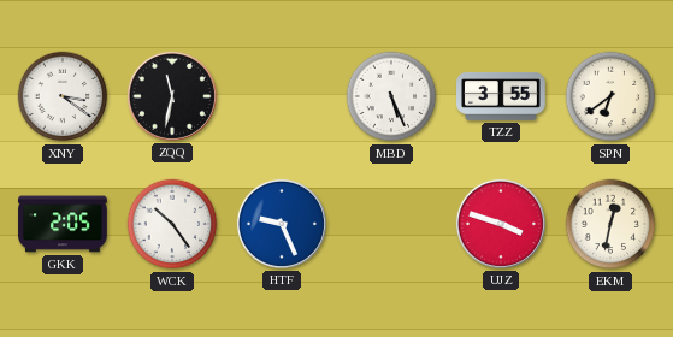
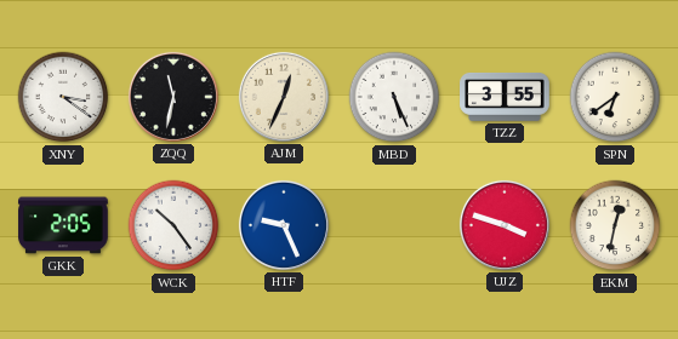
AJM: none -> 12:34 (284, 97)
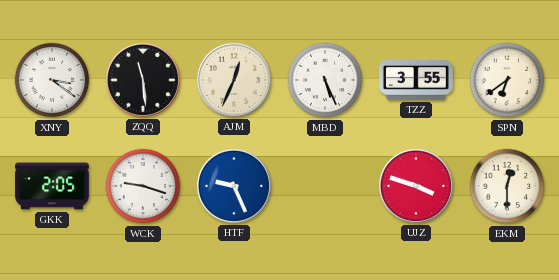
ZQQ: 11:32 -> 11:29 (143, 80)
WCK: 10:24 -> 9:18 (143, 186)
EKM: 12:32 -> 12:30 (507, 186)
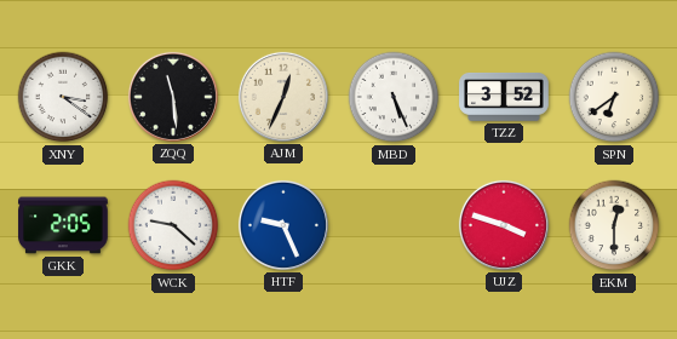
TZZ: 3:55 -> 3:52 (504, 98)
WCK: 9:18 -> 9:22 (173, 225)
